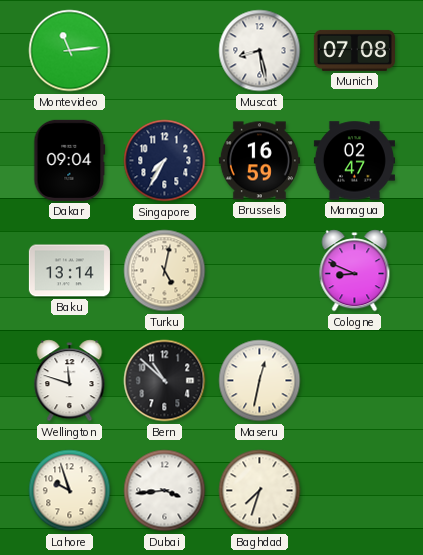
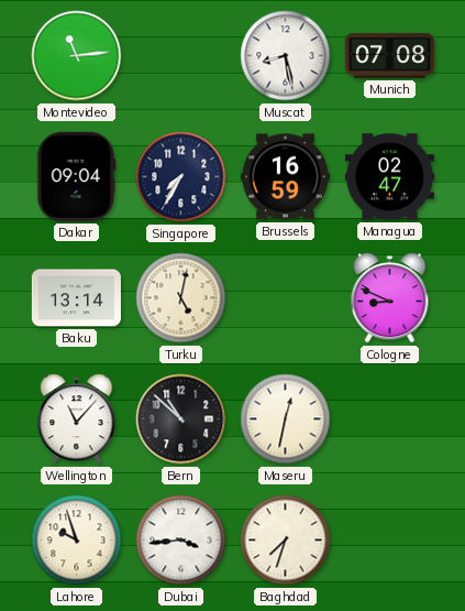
Wellington: 11:48 -> 11:07 (77, 419)
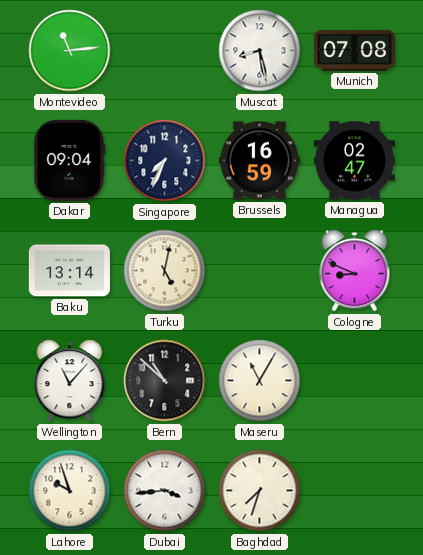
Singapore: 7:35 -> 7:34 (165, 161)
Maseru: 12:32 -> 11:05 (260, 381)
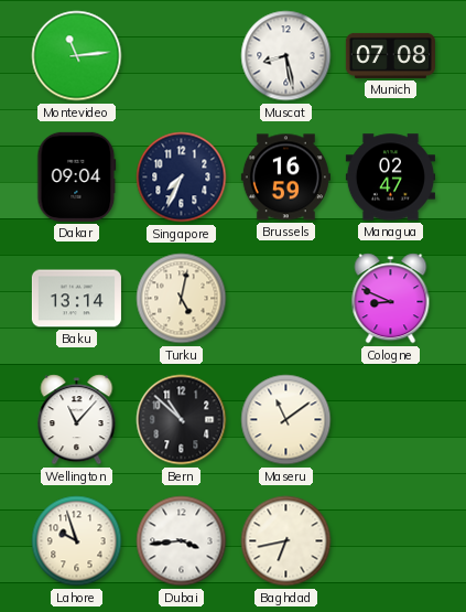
Maseru: 11:05 -> 11:09 (286, 420)
Baghdad: 7:33 -> 6:43 (286, 541)
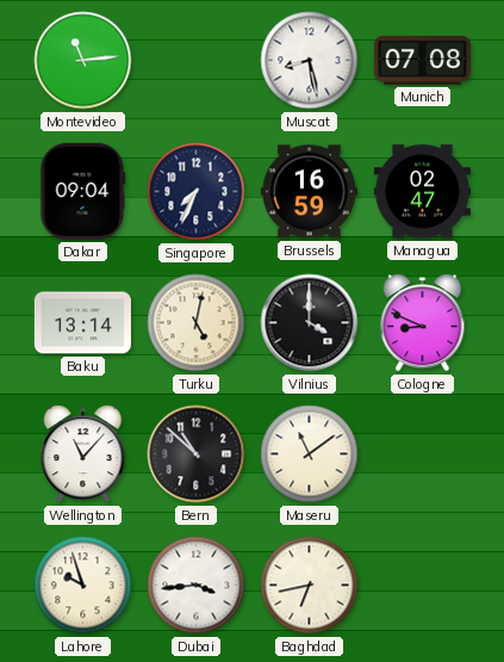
Vilnius: none -> 4:00 (310, 323)
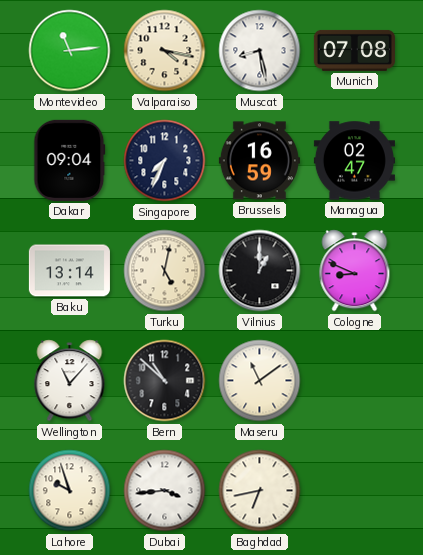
Valparaiso: none -> 4:17 (165, 51)
Vilnius: 4:00 -> 1:00 (260, 271)
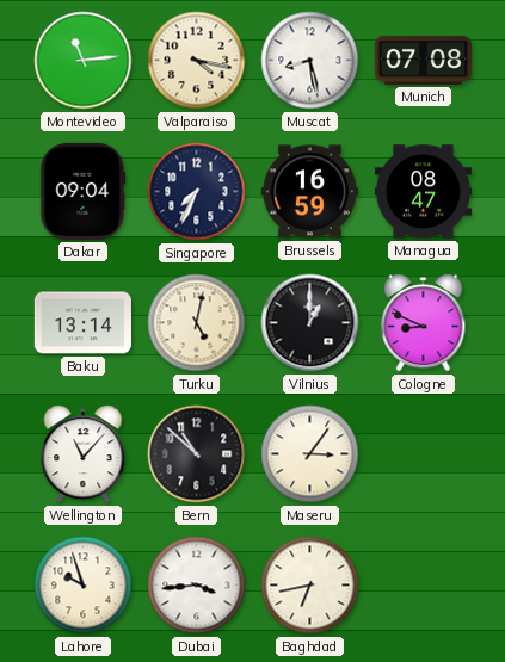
Managua: 02:47 -> 08:47 (423, 192)
Maseru: 11:09 -> 3:06 (310, 454)
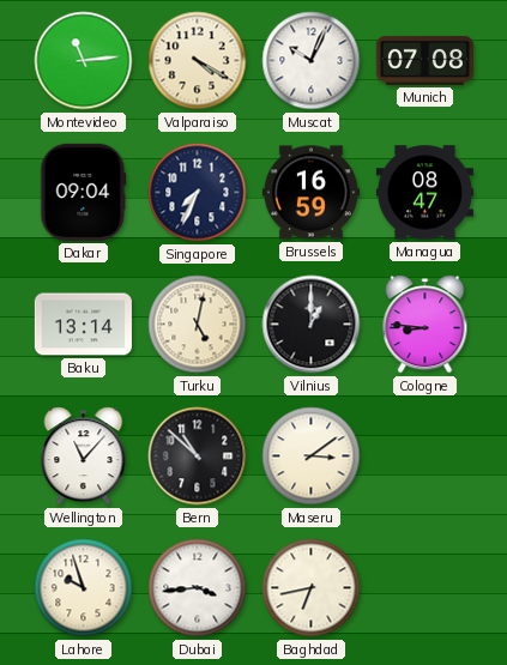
Valparaiso: 4:17 -> 4:20 (198, 61)
Muscat: 8:28 -> 10:04 (312, 61)
Cologne: 8:49 -> 8:46 (425, 325)
Maseru: 3:06 -> 3:09 (312, 457)
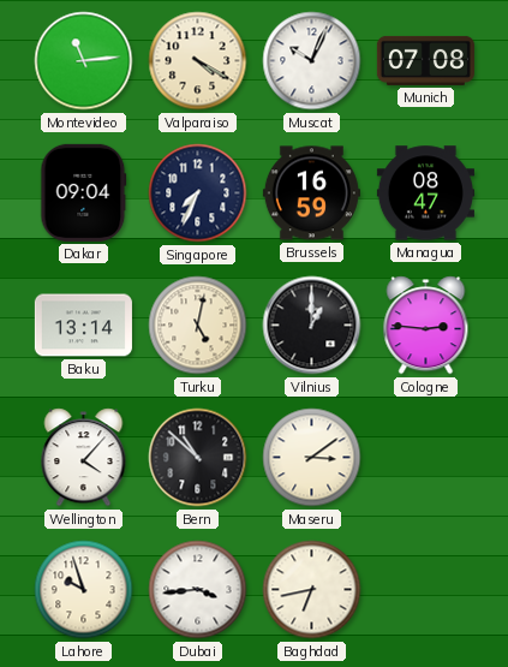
Cologne: 8:46 -> 2:46 (426, 326)
Wellington: 11:07 -> 4:07 (84, 458)
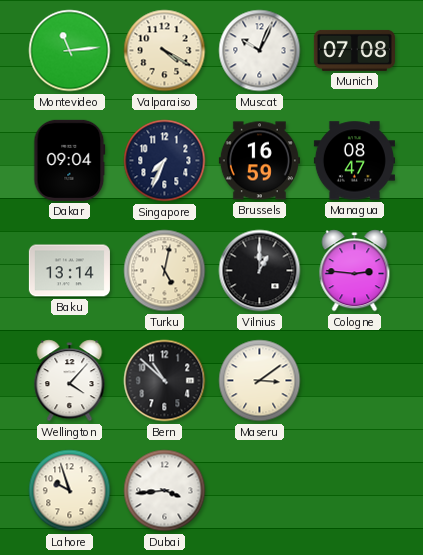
Baghdad: 6:43 -> none (312, 590)
